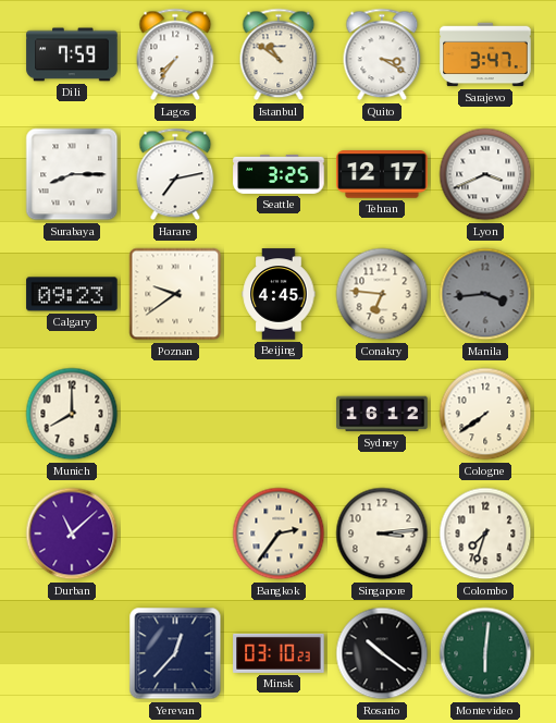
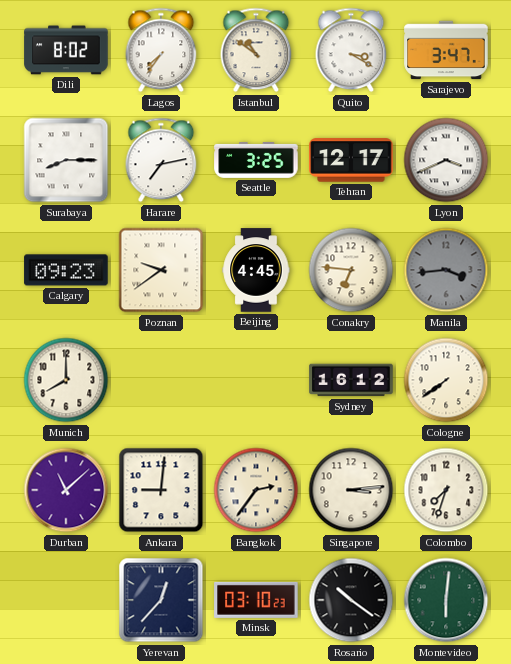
Dili: 7:59 -> 8:02 (66, 50)
Ankara: none -> 9:01 (161, 490)
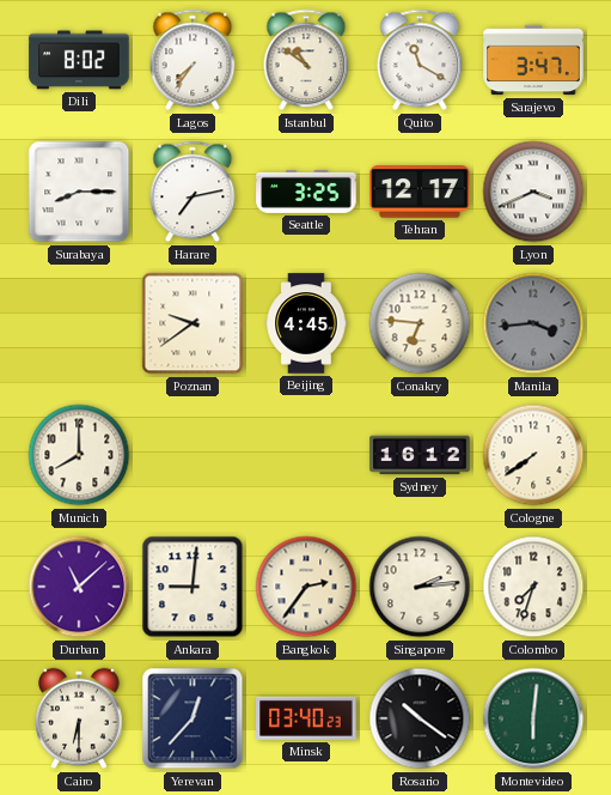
Quito: 3:20 -> 11:20 (420, 60)
Calgary: 09:23 -> none (66, 270)
Singapore: 3:14 -> 2:14 (420, 587)
Cairo: none -> 6:30 (79, 718)
Minsk: 03:10 -> 03:40 (306, 718)
